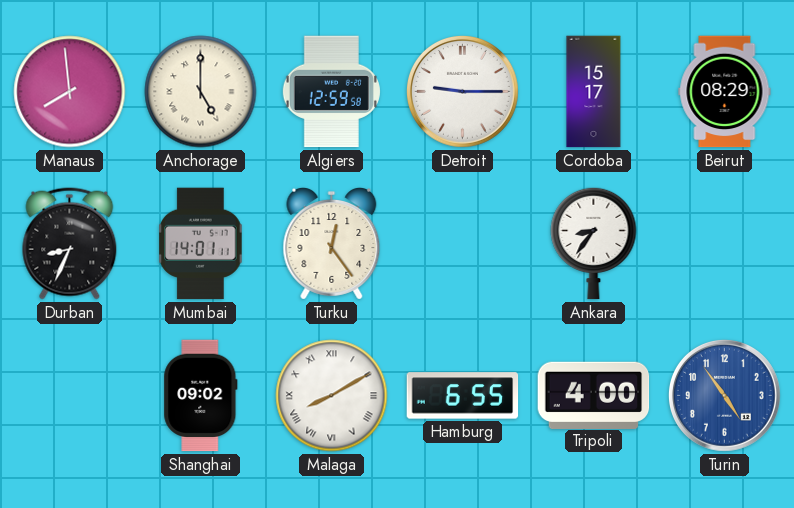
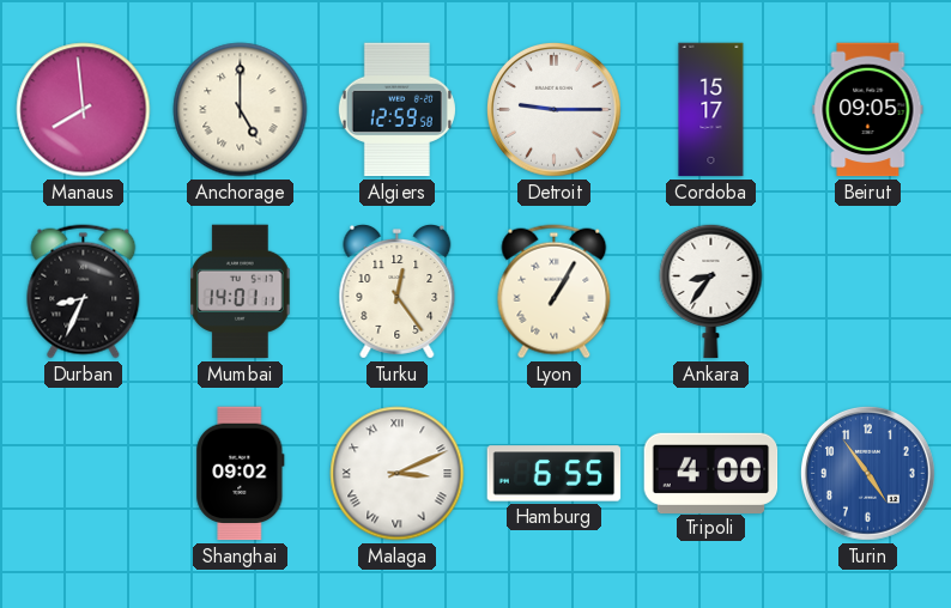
Beirut: 08:29 -> 09:05 (868, 110)
Lyon: none -> 1:05 (555, 292)
Malaga: 8:10 -> 3:11 (398, 474)
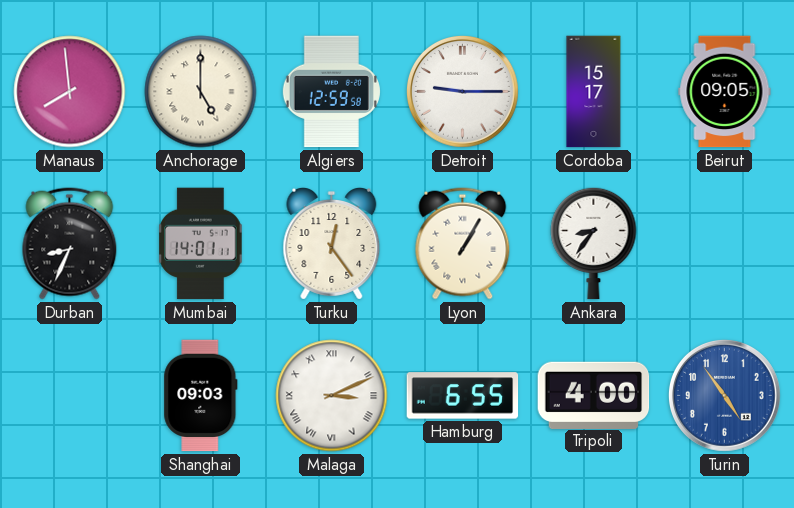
Shanghai: 09:02 -> 09:03 (201, 396)
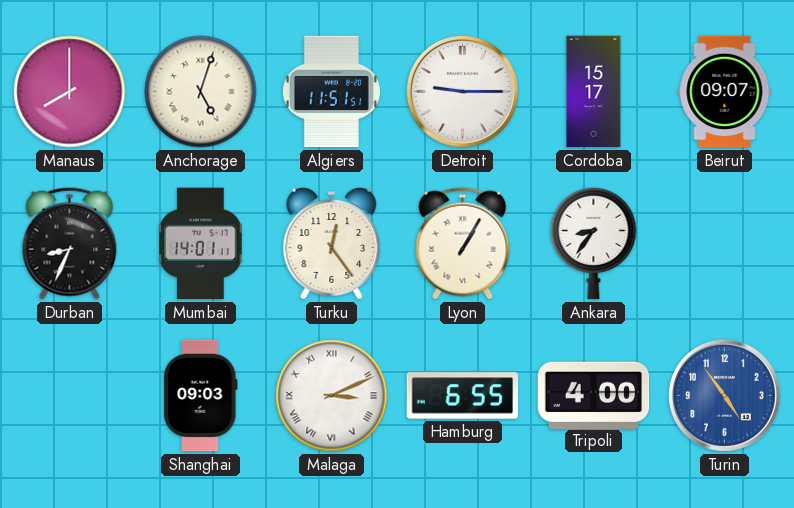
Manaus: 7:59 -> 8:00 (70, 92)
Anchorage: 5:00 -> 5:03 (201, 92)
Algiers: 12:59 -> 11:51 (331, 92)
Beirut: 09:05 -> 09:07 (725, 92)
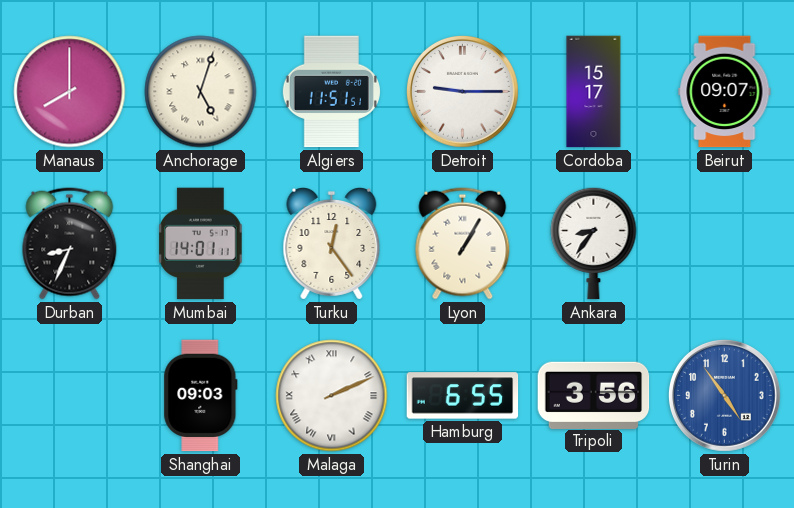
Malaga: 3:11 -> 2:11 (332, 396)
Tripoli: 4:00 -> 3:56 (594, 395)
